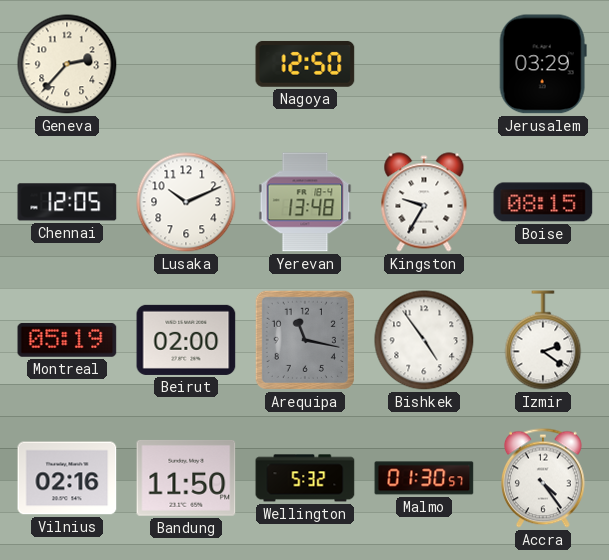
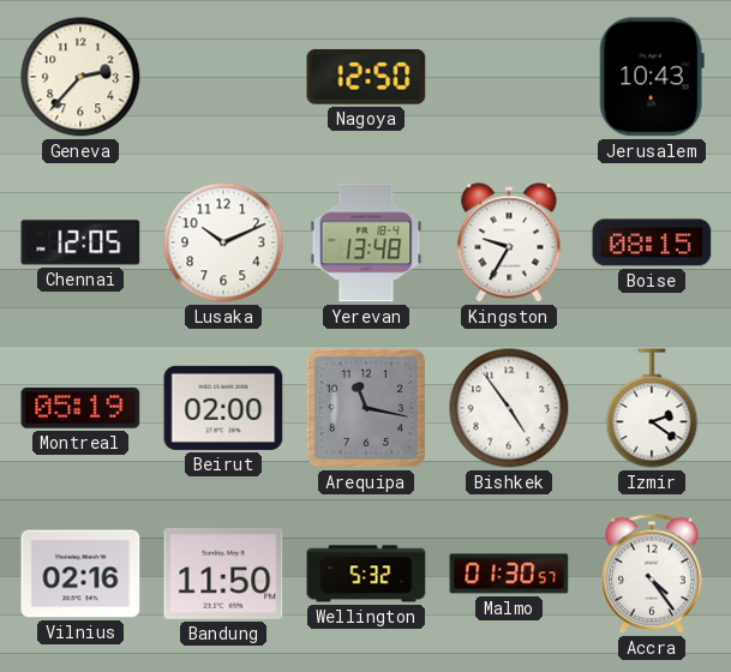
Jerusalem: 03:29 -> 10:43 (652, 77)
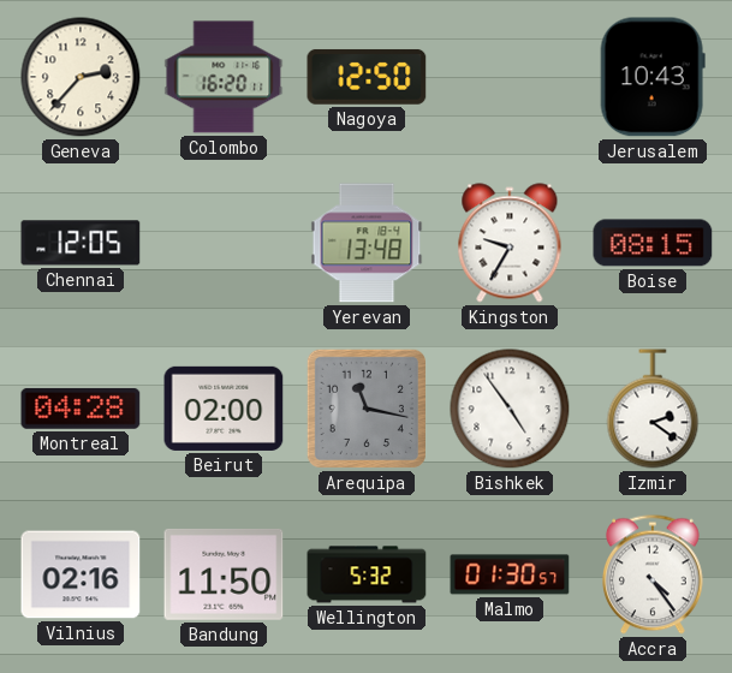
Colombo: none -> 16:20 (224, 77)
Lusaka: 10:11 -> none (223, 242)
Montreal: 05:19 -> 04:28 (81, 409)
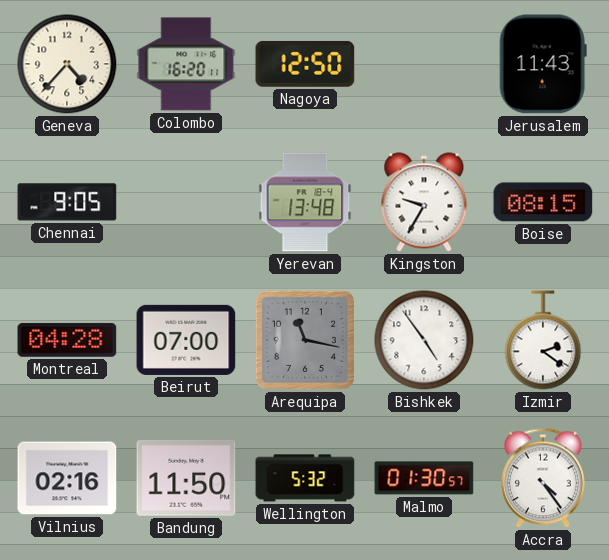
Geneva: 2:37 -> 4:37 (67, 64)
Jerusalem: 10:43 -> 11:43 (543, 64)
Chennai: 12:05 -> 9:05 (67, 202)
Beirut: 02:00 -> 07:00 (186, 340)
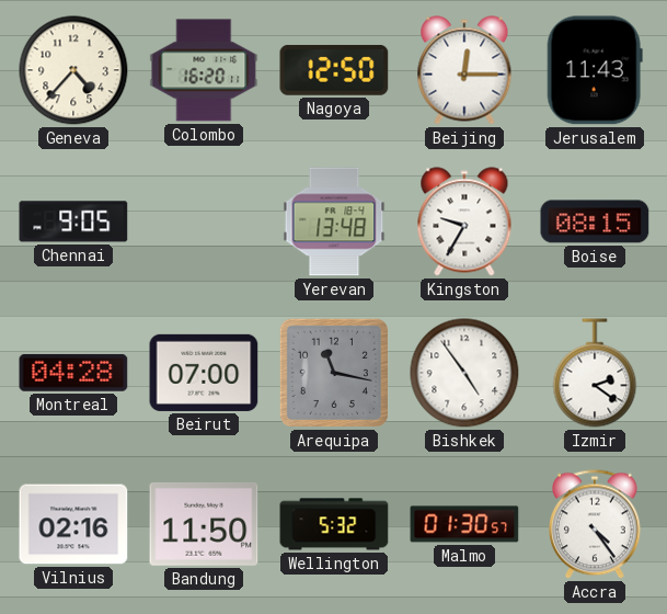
Beijing: none -> 12:15 (464, 70)
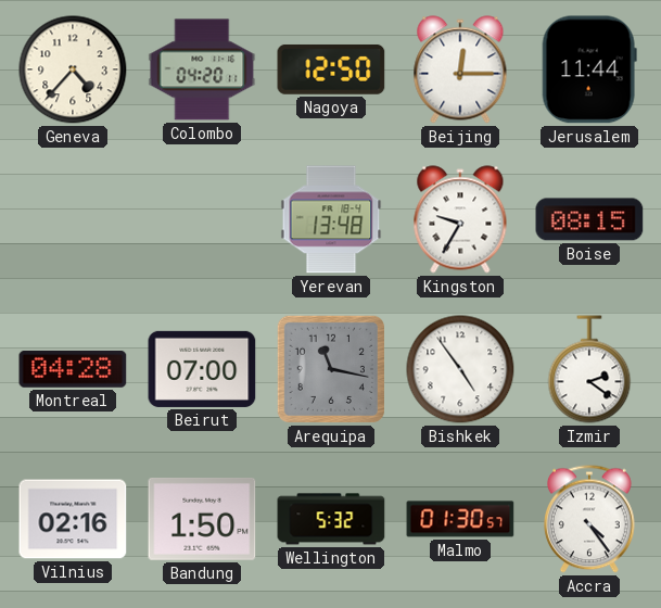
Colombo: 16:20 -> 04:20 (202, 69)
Jerusalem: 11:43 -> 11:44 (589, 69)
Chennai: 9:05 -> none (73, 221)
Bandung: 11:50 -> 1:50 (202, 519)
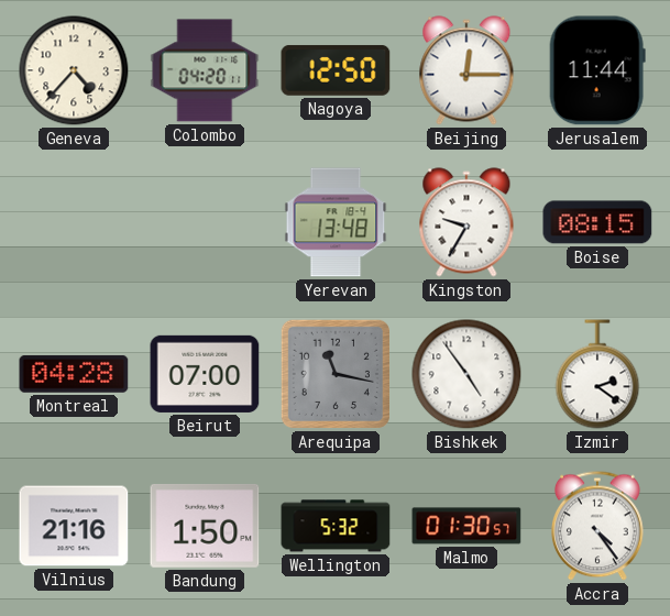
Vilnius: 02:16 -> 21:16 (74, 526)
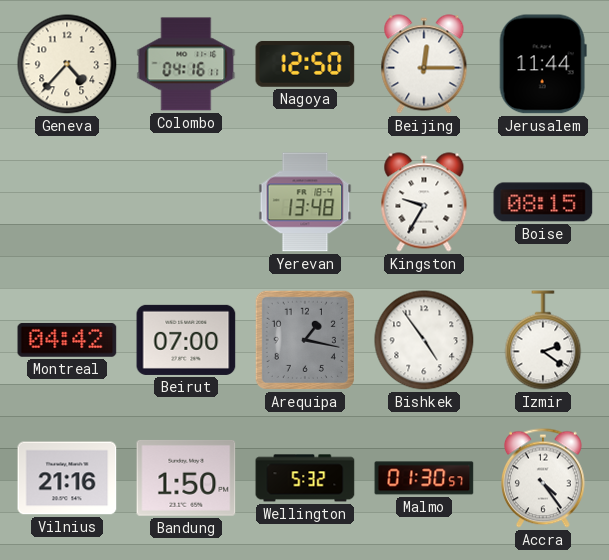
Colombo: 04:20 -> 04:16 (186, 64)
Montreal: 04:28 -> 04:42 (67, 340)
Arequipa: 11:17 -> 1:17 (305, 340)
